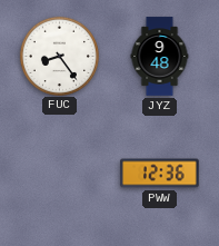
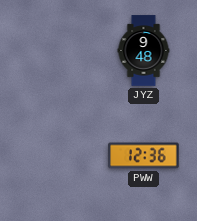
FUC: 8:24 -> none (59, 56)
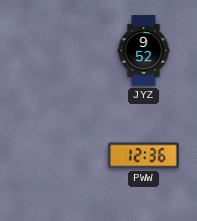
JYZ: 9:48 -> 9:52 (144, 51)
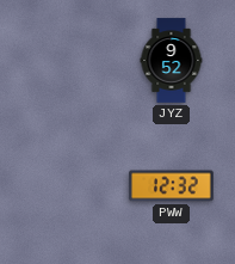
PWW: 12:36 -> 12:32 (172, 186)
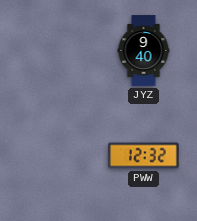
JYZ: 9:52 -> 9:40 (144, 51)
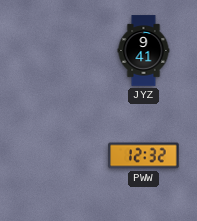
JYZ: 9:40 -> 9:41 (144, 51)
